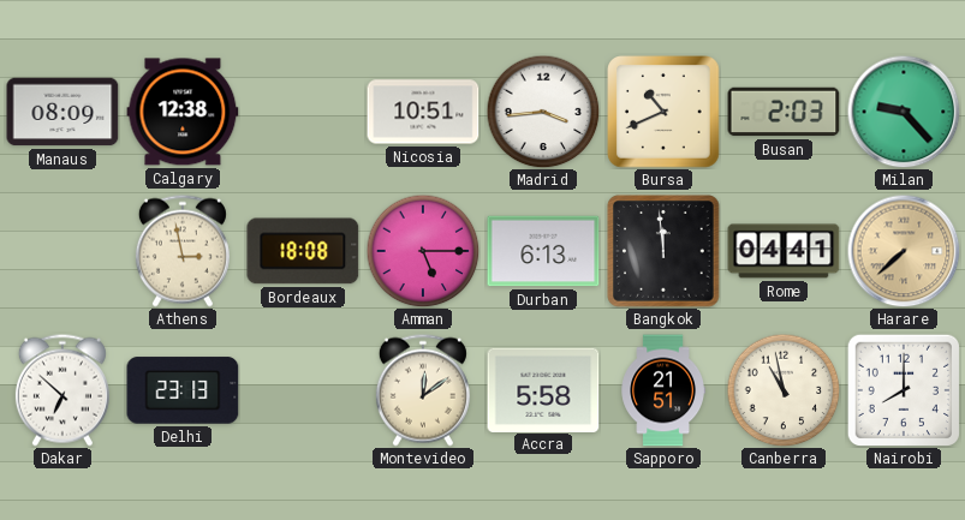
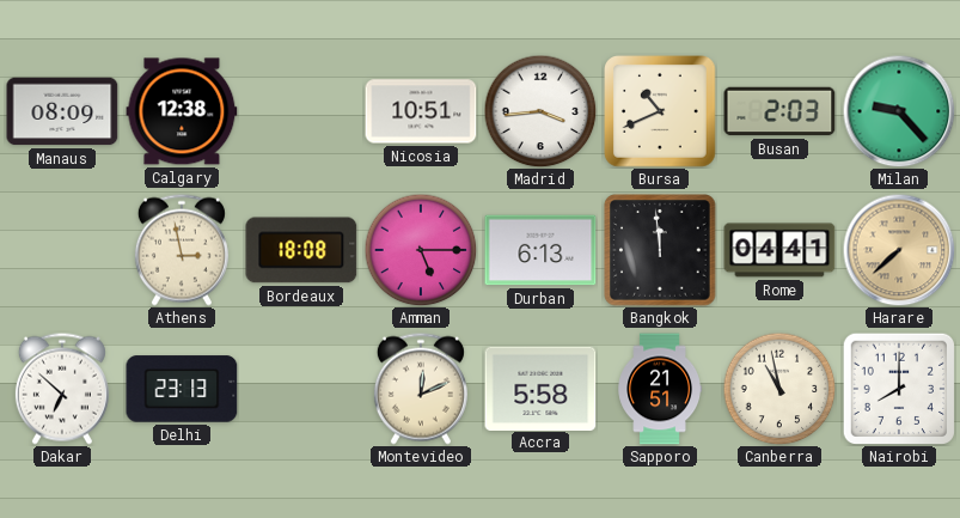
Montevideo: 12:09 -> 12:11 (421, 389)
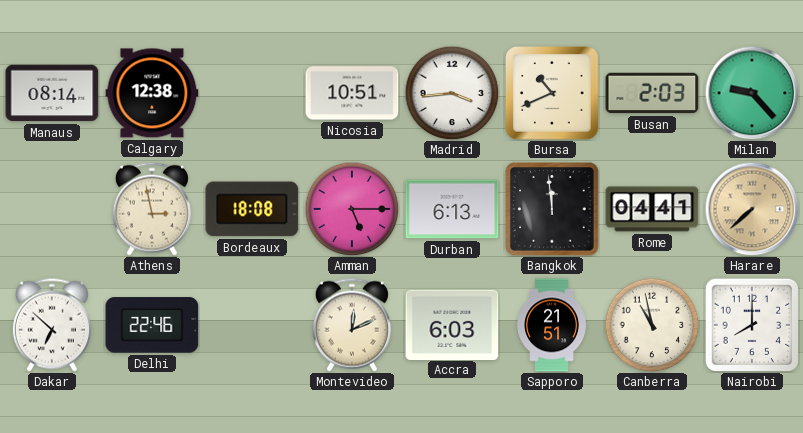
Manaus: 08:09 -> 08:14 (52, 93)
Delhi: 23:13 -> 22:46 (152, 325)
Accra: 5:58 -> 6:03 (452, 324)
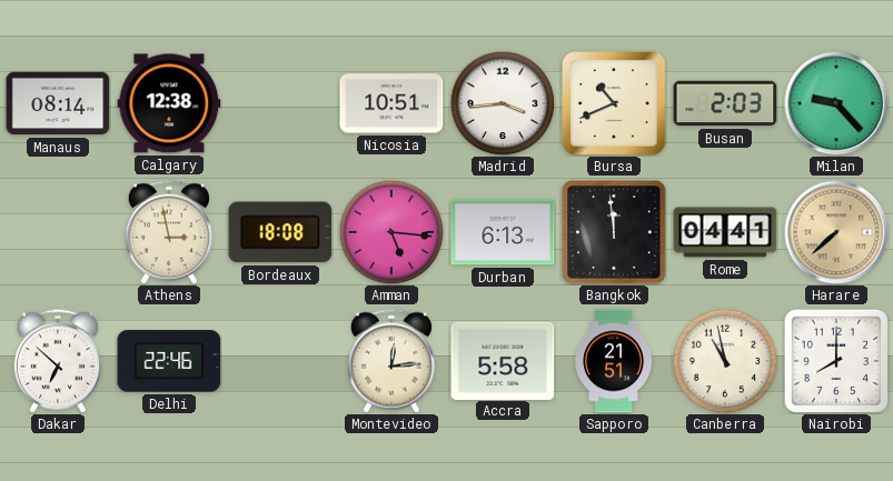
Amman: 5:15 -> 5:16 (391, 232)
Montevideo: 12:11 -> 12:14 (391, 361)
Accra: 6:03 -> 5:58 (503, 360)
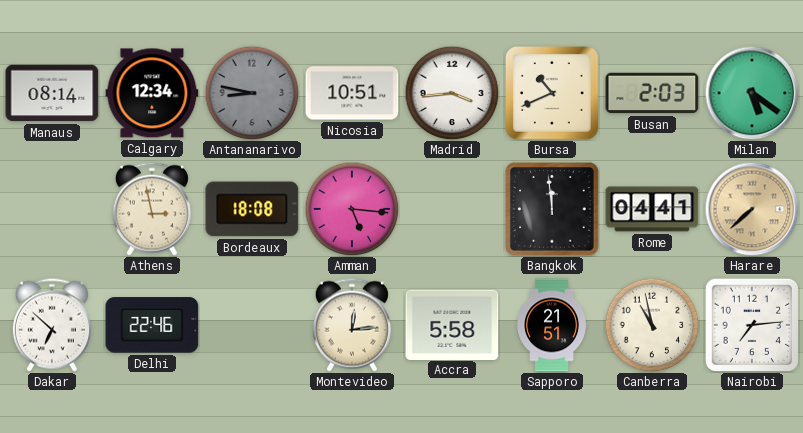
Calgary: 12:38 -> 12:34 (152, 93)
Antananarivo: none -> 8:47 (252, 93)
Milan: 9:23 -> 5:21 (752, 93)
Durban: 6:13 -> none (503, 232)
Nairobi: 8:00 -> 7:14 (751, 324)
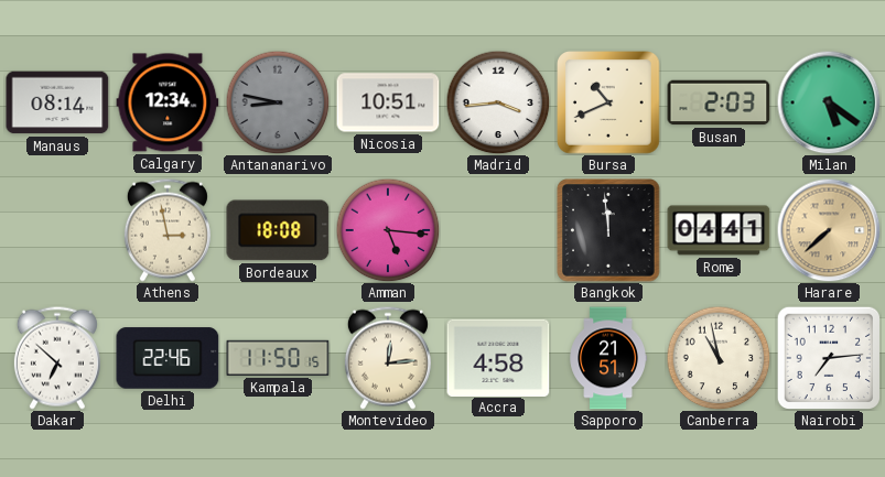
Kampala: none -> 11:50 (278, 358)
Accra: 5:58 -> 4:58 (498, 357)
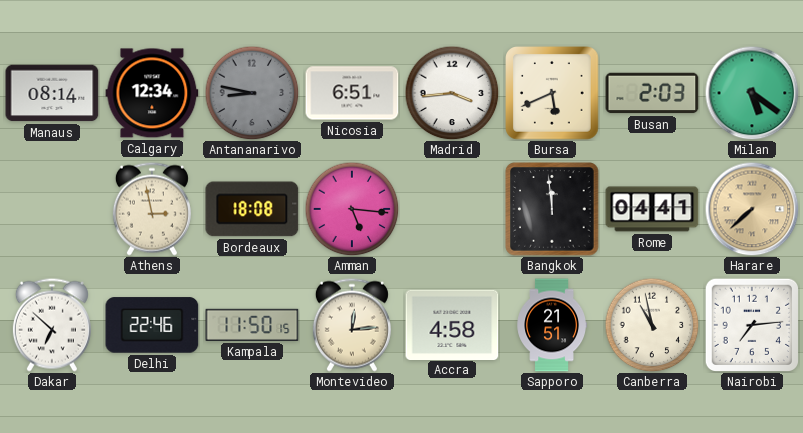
Nicosia: 10:51 -> 6:51 (352, 93)
Bursa: 10:41 -> 5:41 (553, 94)
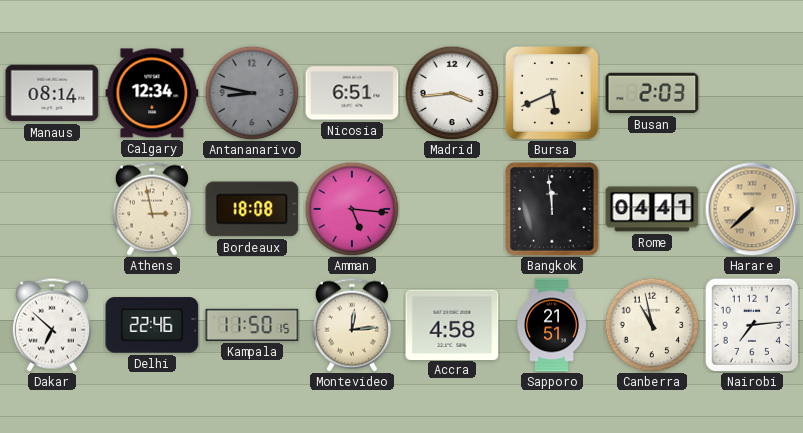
Milan: 5:21 -> none (752, 93)
